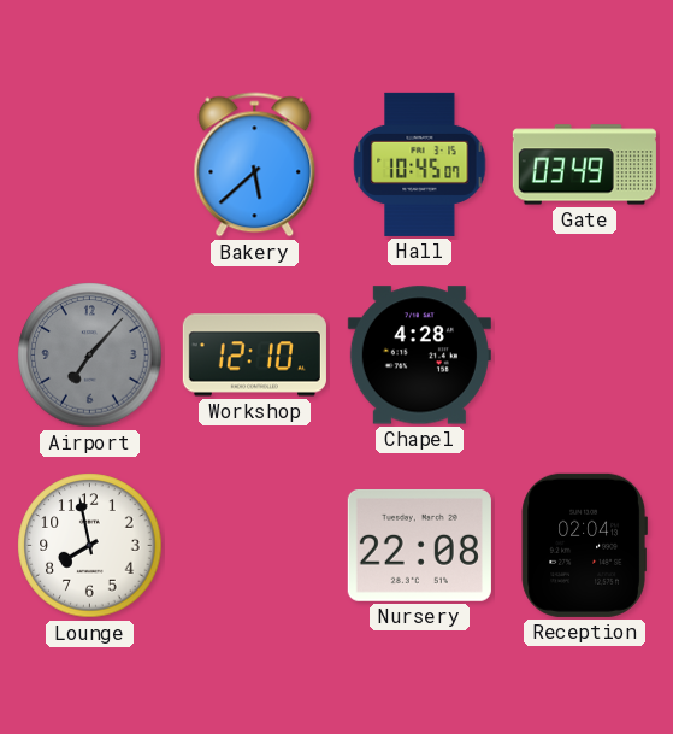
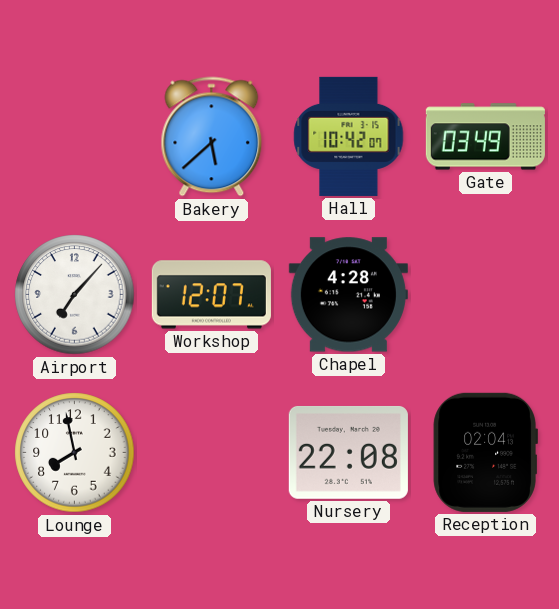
Hall: 10:45 -> 10:42 (349, 136)
Airport dial: grey -> white (75, 295)
Workshop: 12:10 -> 12:07 (211, 295)
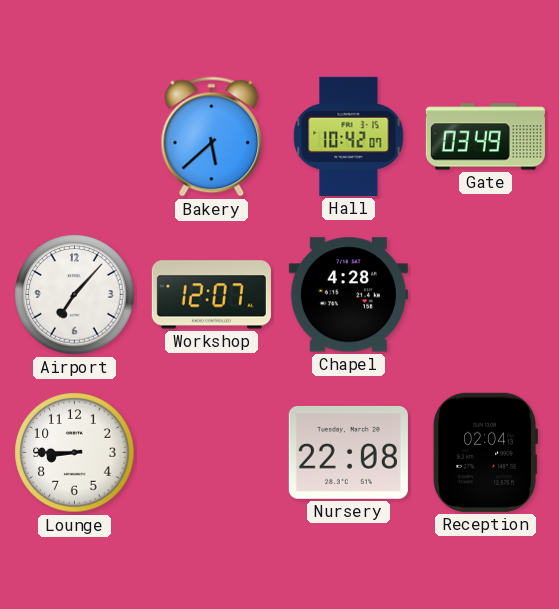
Lounge: 7:58 -> 8:45 (75, 453)
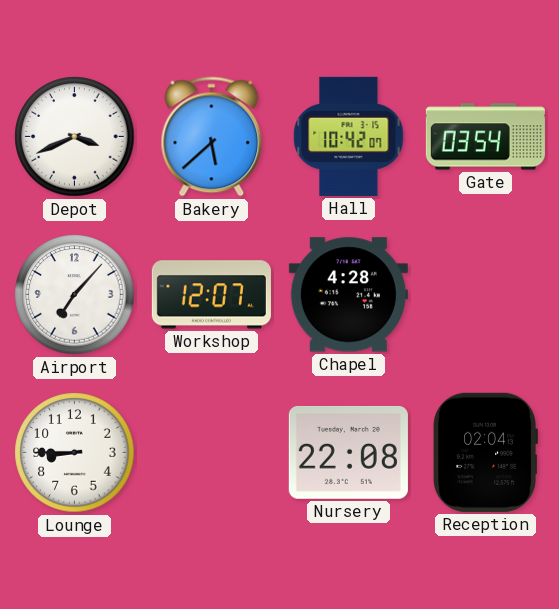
Depot: none -> 3:41 (75, 137)
Gate: 03:49 -> 03:54 (485, 137)
